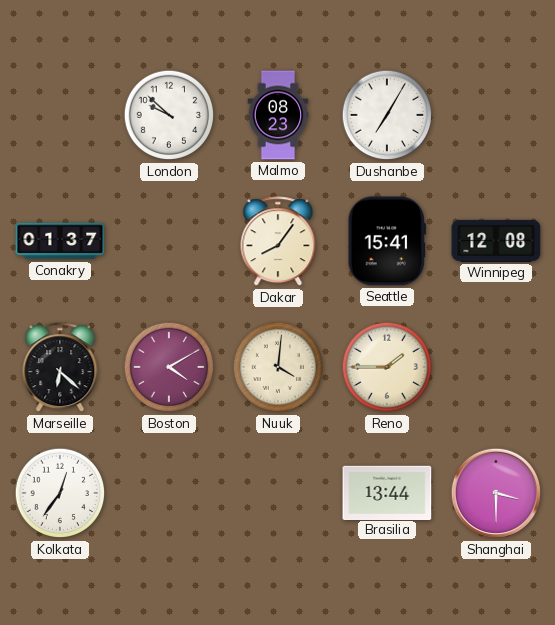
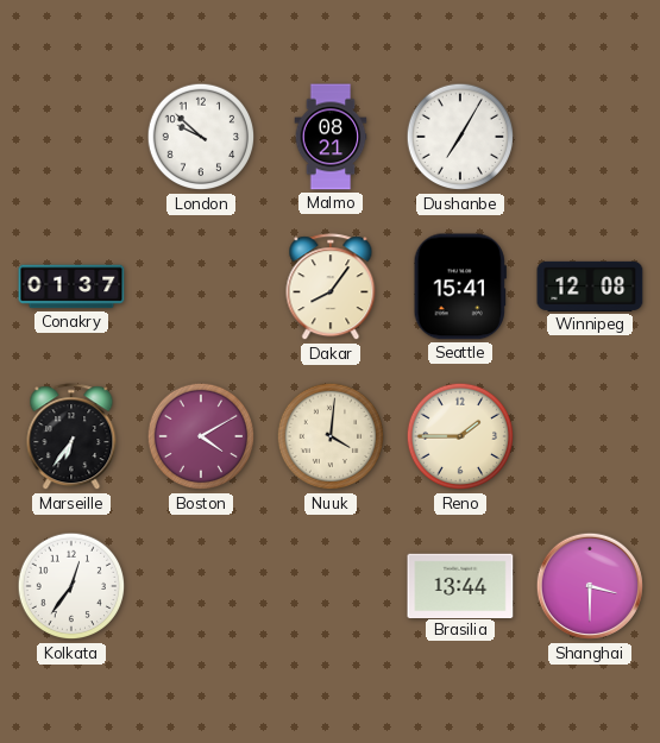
Malmo: 08:23 -> 08:21 (331, 137)
Marseille: 6:22 -> 6:36 (71, 437)
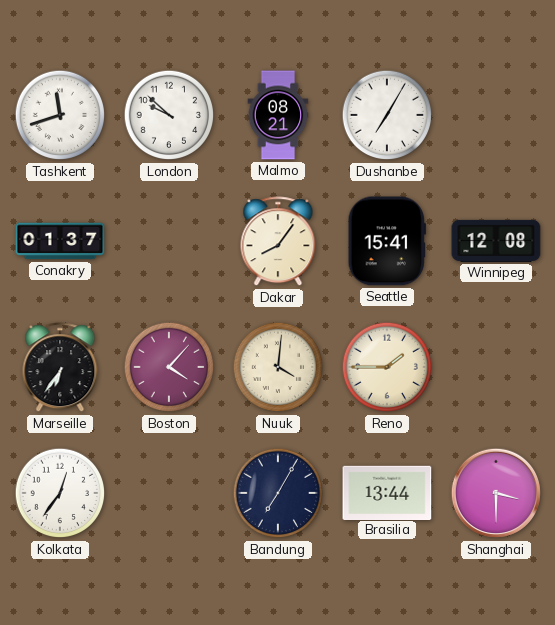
Tashkent: none -> 11:42 (60, 115)
Boston: 4:10 -> 4:07 (169, 367)
Bandung: none -> 7:05 (278, 493)
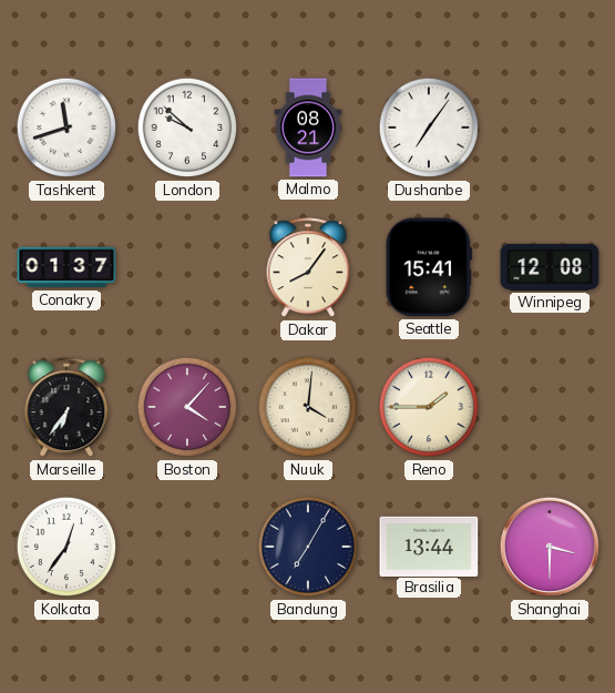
Dushanbe: 7:05 -> 7:06 (429, 128)
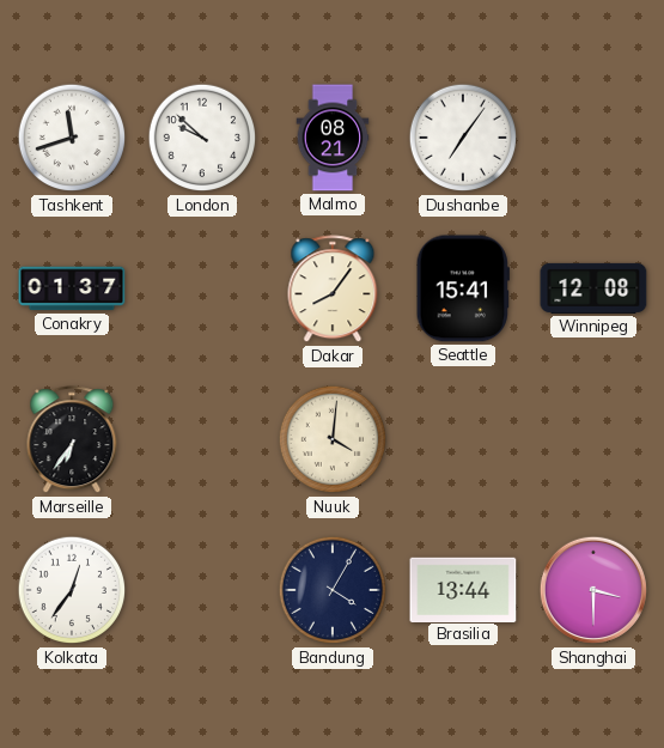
Boston: 4:07 -> none (187, 407)
Reno: 1:45 -> none (429, 407)
Bandung: 7:05 -> 4:05 (333, 590)
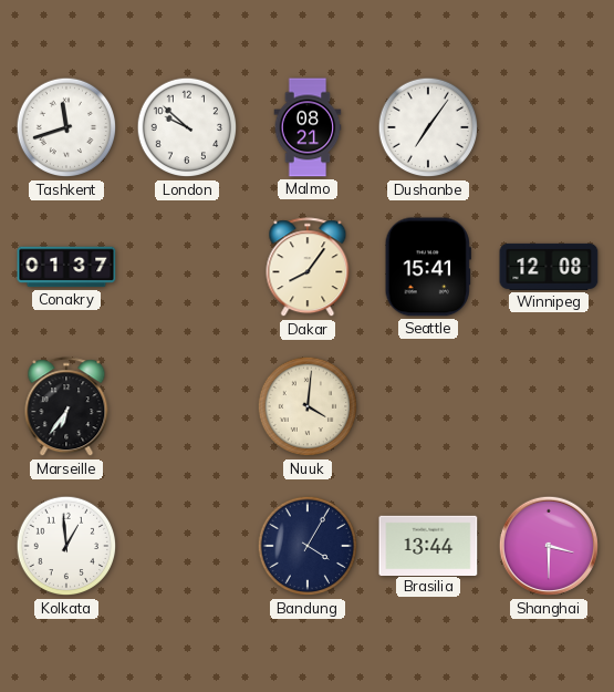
Kolkata: 12:36 -> 12:59 (66, 546)
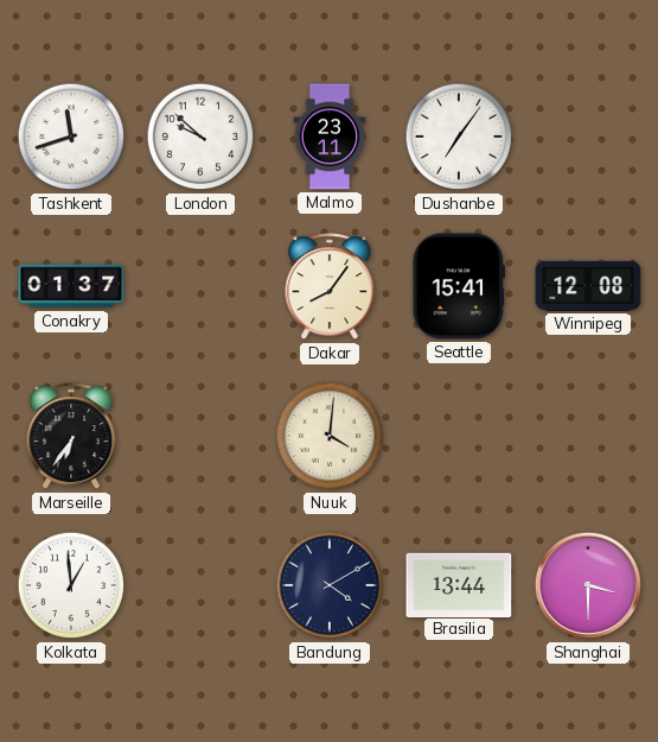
Malmo: 08:21 -> 23:11 (330, 137)
Bandung: 4:05 -> 4:10 (330, 585)
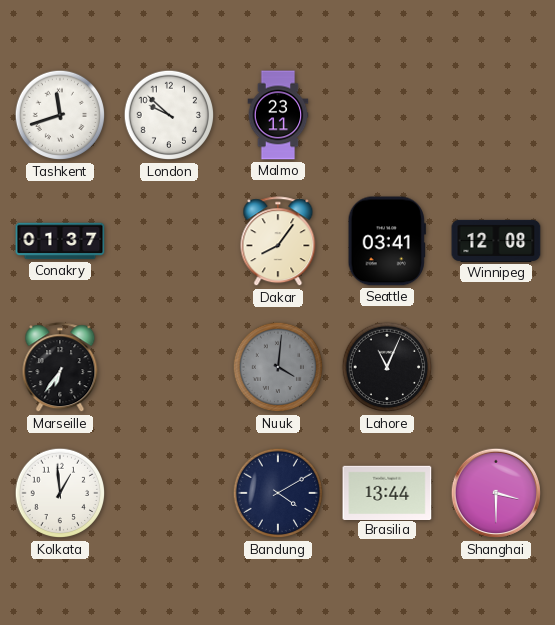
Dushanbe: 7:06 -> none (459, 137)
Seattle: 15:41 -> 03:41 (387, 241)
Nuuk dial: cream -> grey (278, 367)
Lahore: none -> 11:04 (387, 367)
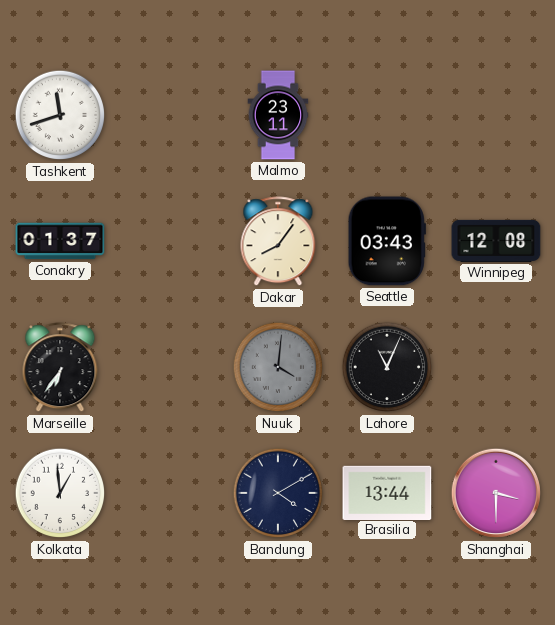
London: 9:52 -> none (169, 115)
Seattle: 03:41 -> 03:43 (387, 241)
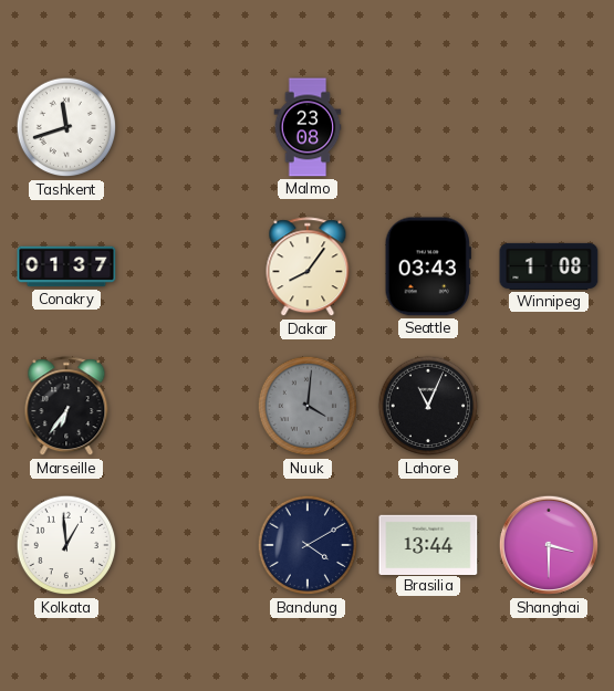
Malmo: 23:11 -> 23:08 (308, 127)
Winnipeg: 12:08 -> 1:08 (549, 266)
